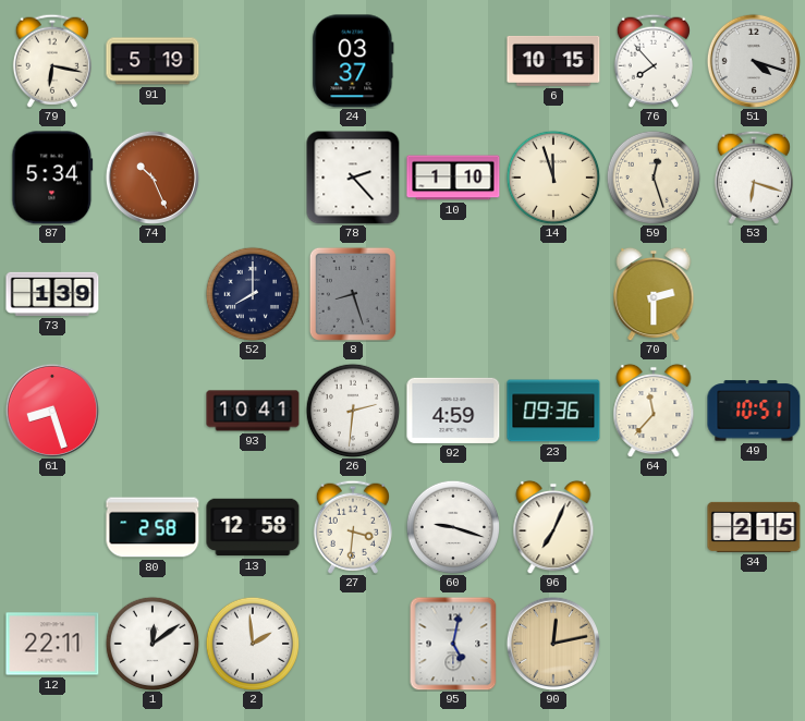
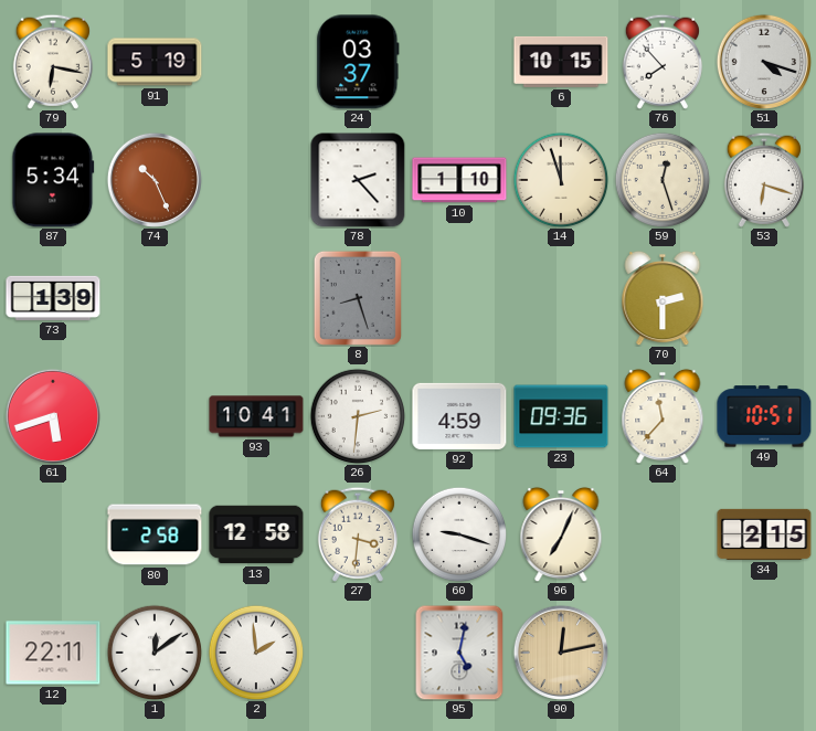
52: 8:00 -> none (253, 294)
61: 8:27 -> 5:42 (53, 416)
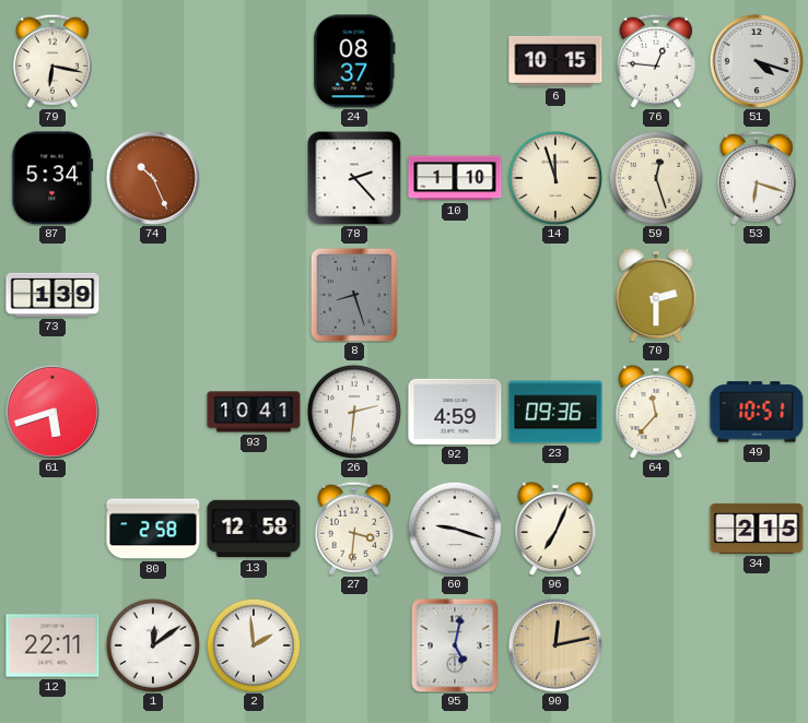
91: 5:19 -> none (155, 62)
24: 03:37 -> 08:37 (354, 61)
76: 7:53 -> 12:46 (656, 61)
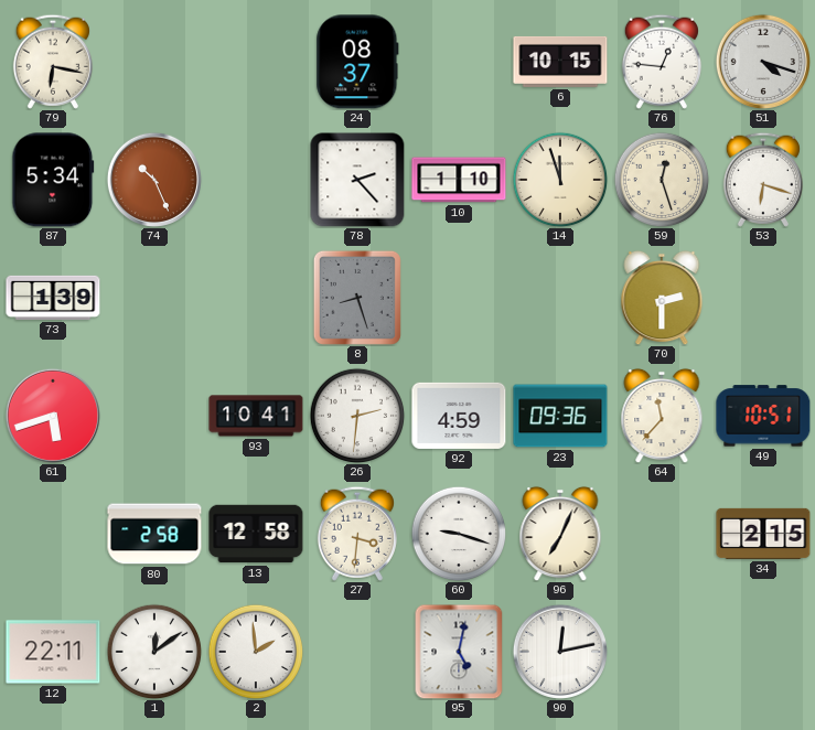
90 dial: champagne -> white (560, 652)
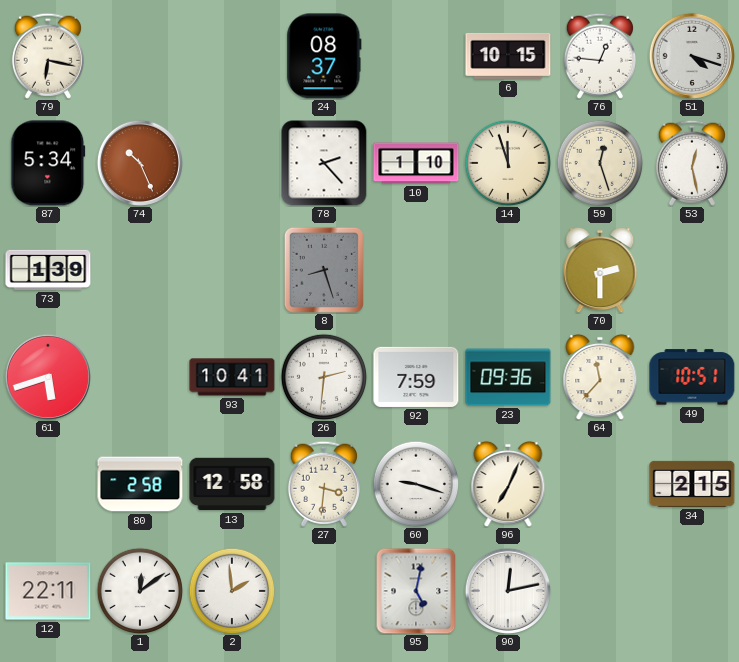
53: 6:18 -> 12:28 (692, 163)
92: 4:59 -> 7:59 (416, 377)
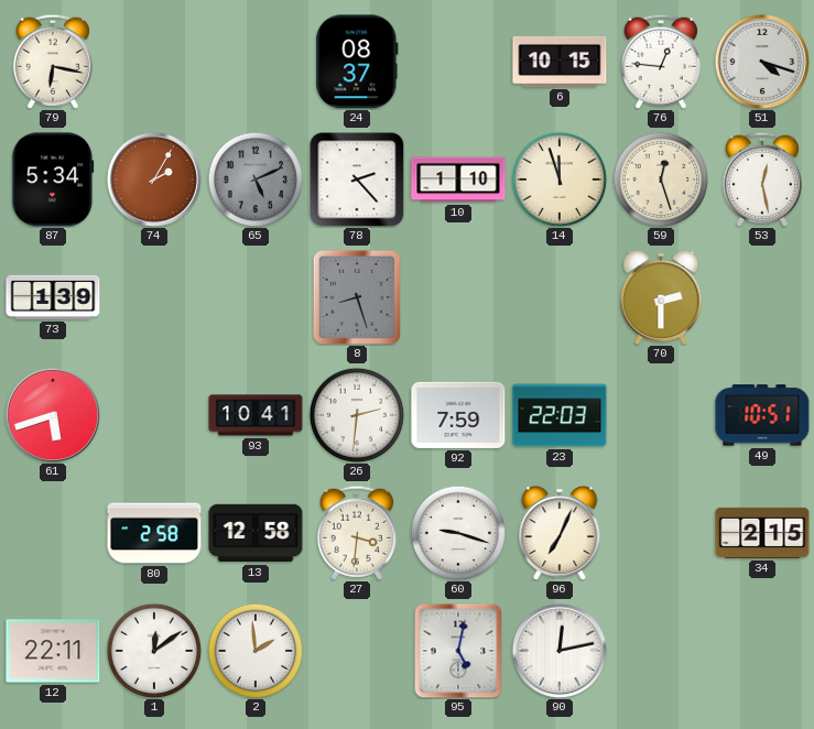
74: 10:26 -> 2:05 (154, 179)
65: none -> 5:11 (256, 179)
23: 09:36 -> 22:03 (560, 415)
64: 11:37 -> none (600, 377)
